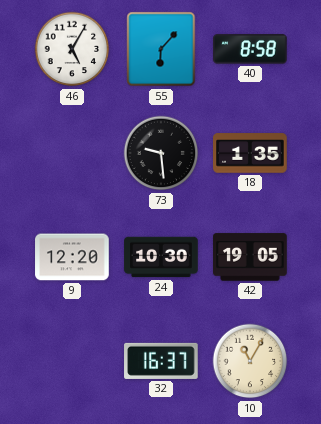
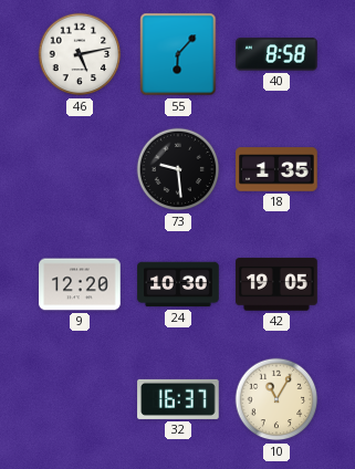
46: 5:05 -> 5:13 (80, 54)
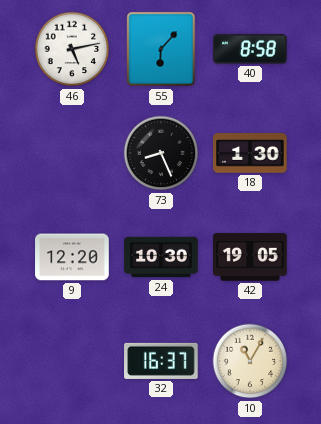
73: 9:29 -> 8:26 (161, 153)
18: 1:35 -> 1:30 (250, 153)
